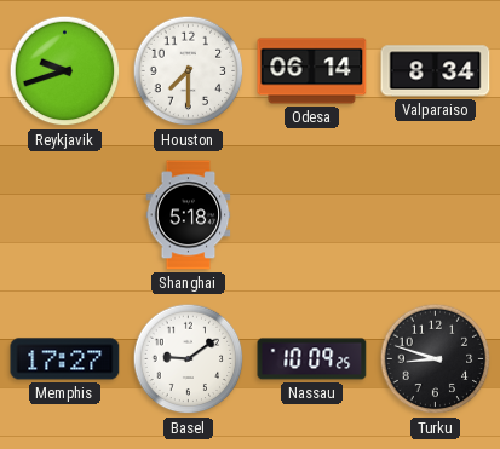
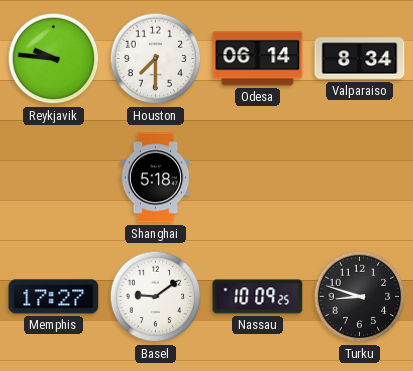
Reykjavik: 9:42 -> 9:46 (54, 59)
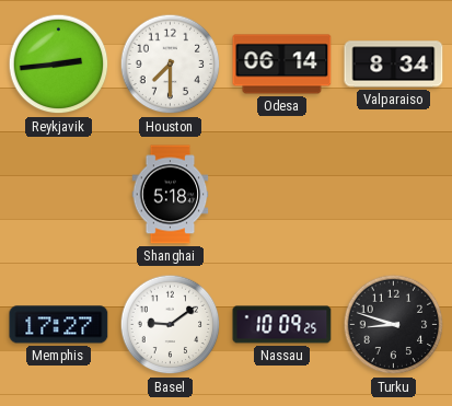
Reykjavik: 9:46 -> 2:44 (59, 65)
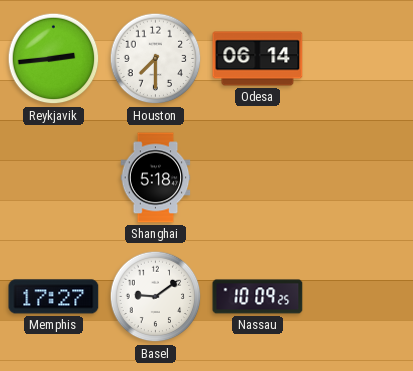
Valparaiso: 8:34 -> none (394, 65)
Turku: 8:48 -> none (394, 325)
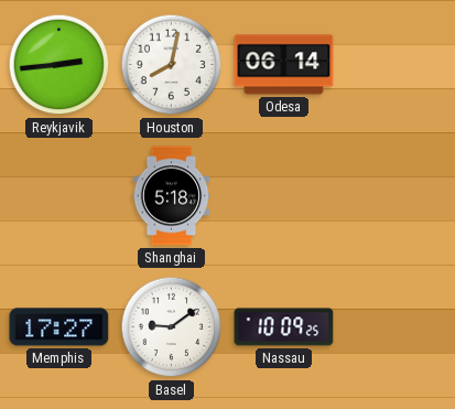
Houston: 7:30 -> 8:02 (172, 65)
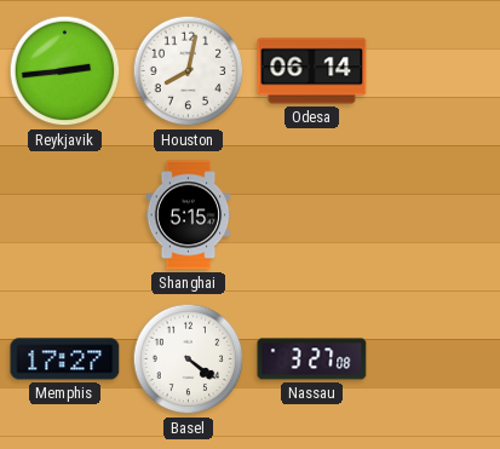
Shanghai: 5:18 -> 5:15 (189, 215)
Basel: 9:09 -> 4:21 (189, 359)
Nassau: 10:09 -> 3:27 (312, 359)
